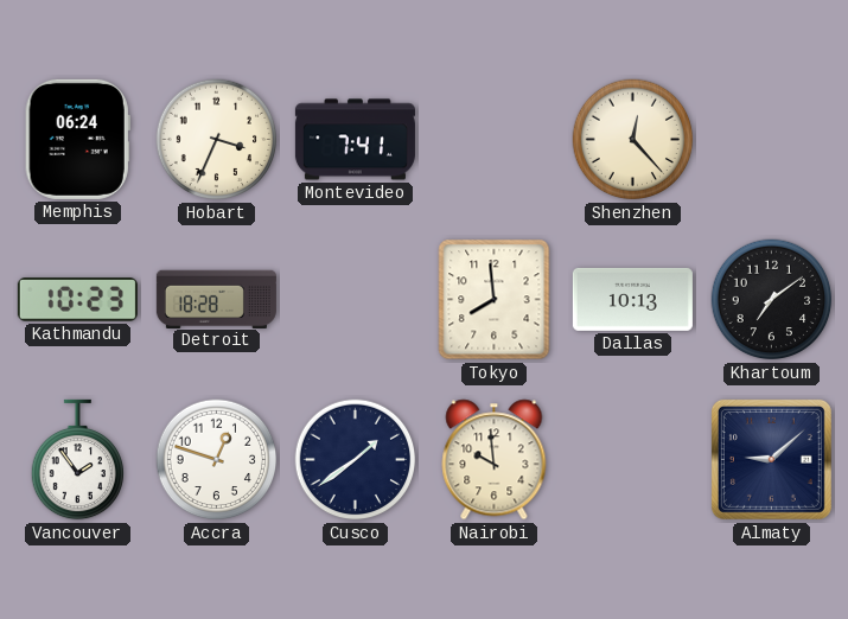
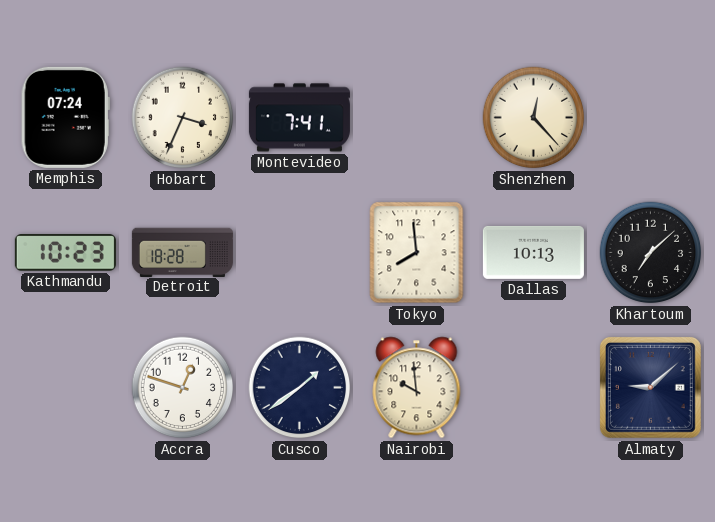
Memphis: 06:24 -> 07:24 (65, 117)
Khartoum: 7:09 -> 7:08 (651, 253)
Vancouver: 1:54 -> none (77, 460)
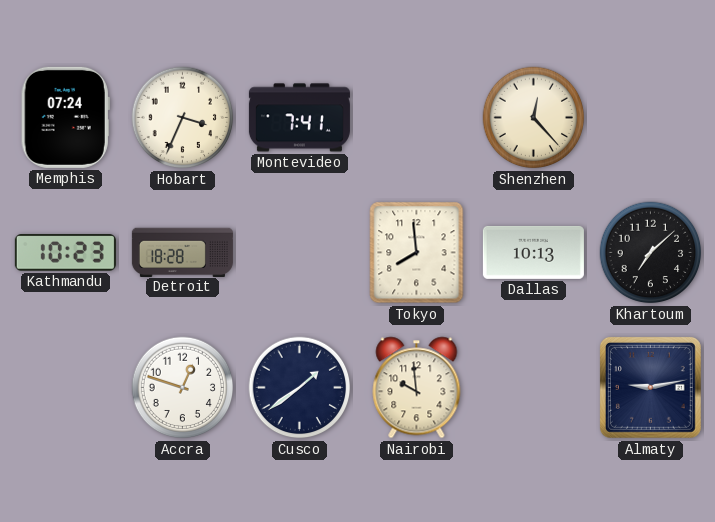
Almaty: 9:08 -> 9:13 (650, 387)
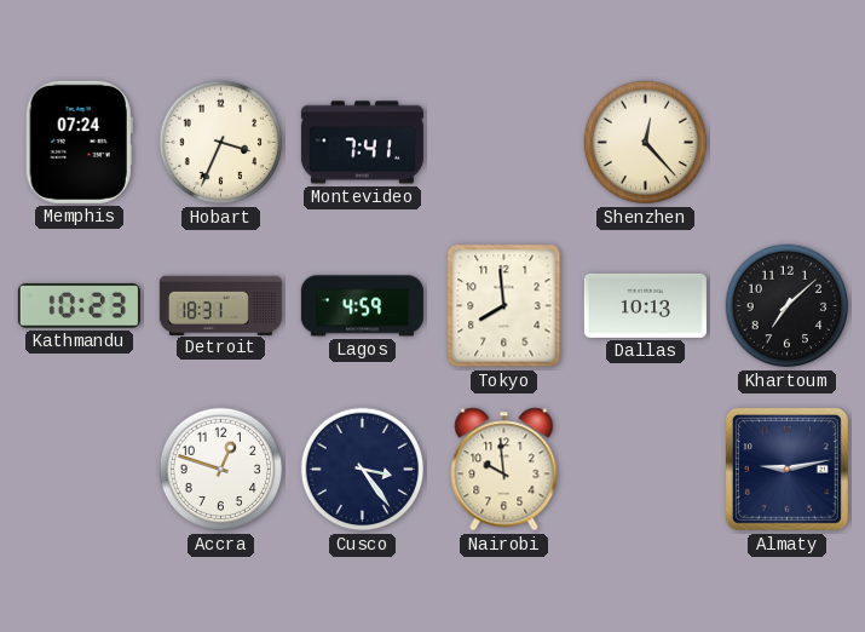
Detroit: 18:28 -> 18:31 (220, 305)
Lagos: none -> 4:59 (362, 306)
Cusco: 1:39 -> 3:24 (363, 470)
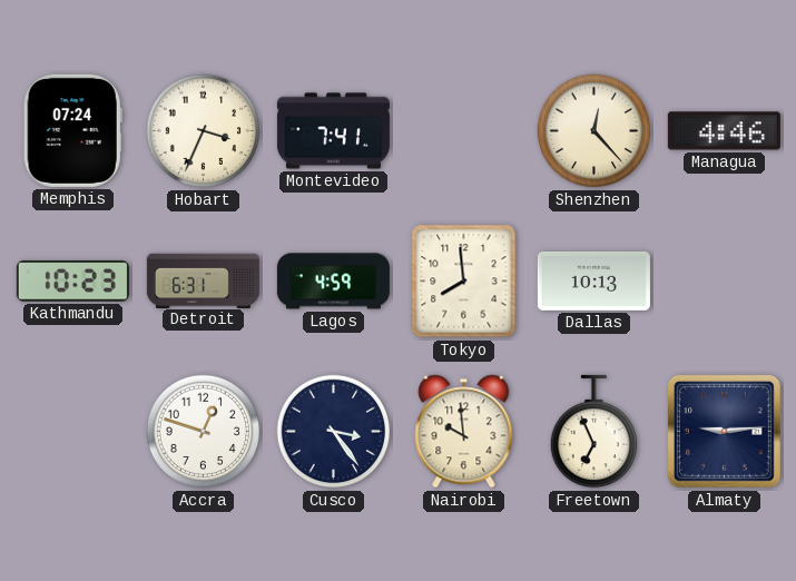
Managua: none -> 4:46 (724, 131)
Detroit: 18:31 -> 6:31 (203, 280)
Khartoum: 7:08 -> none (788, 306)
Freetown: none -> 6:56 (593, 432)
Almaty: 9:13 -> 9:14 (724, 431)
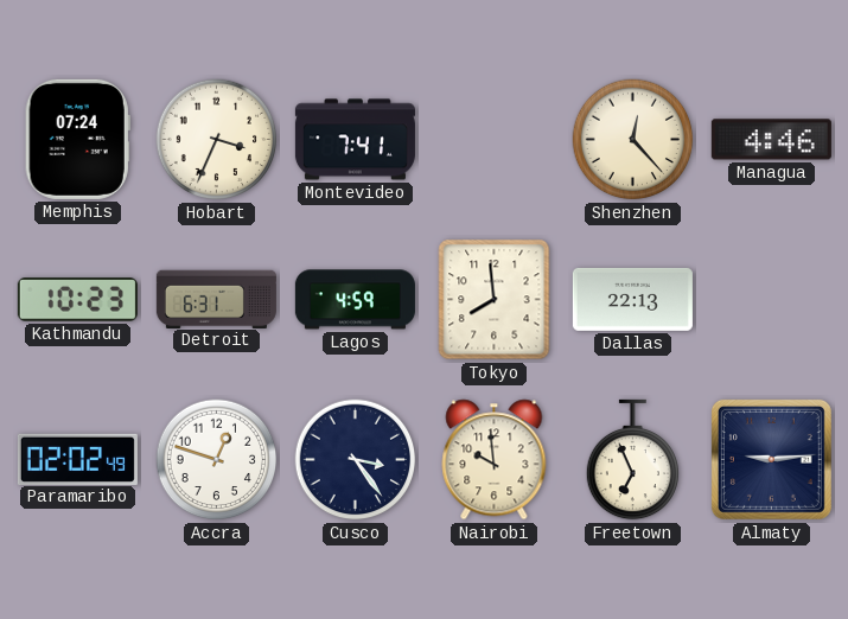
Dallas: 10:13 -> 22:13 (632, 299)
Paramaribo: none -> 02:02 (77, 459)
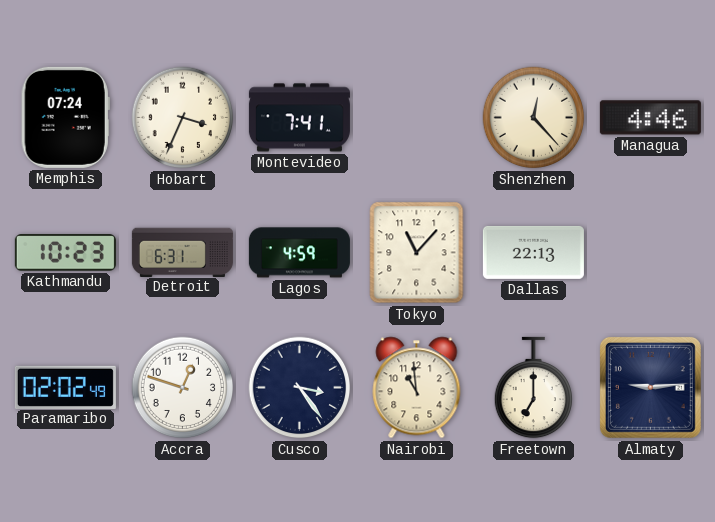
Tokyo: 7:59 -> 11:07 (417, 253)
Nairobi: 9:59 -> 10:59 (417, 388)
Freetown: 6:56 -> 7:00 (533, 388)
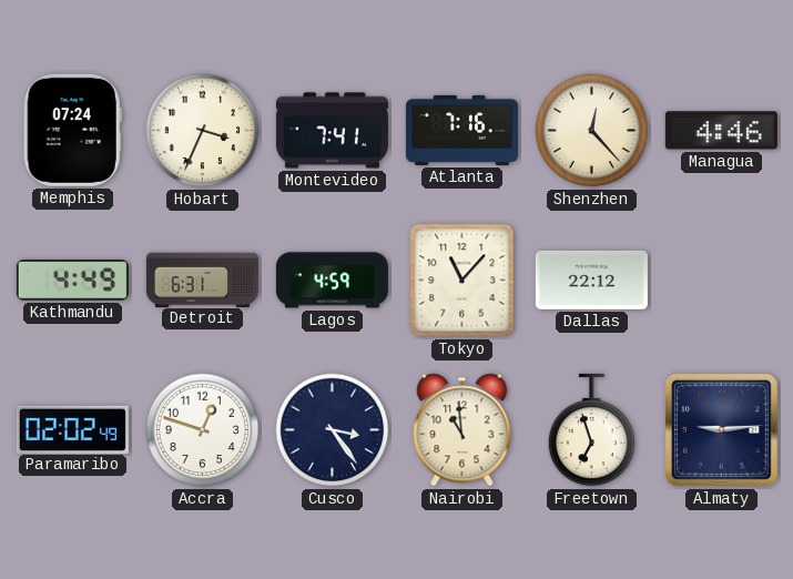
Atlanta: none -> 7:16 (461, 130)
Kathmandu: 10:23 -> 4:49 (72, 281)
Dallas: 22:13 -> 22:12 (591, 280)
Freetown: 7:00 -> 6:57 (591, 430)
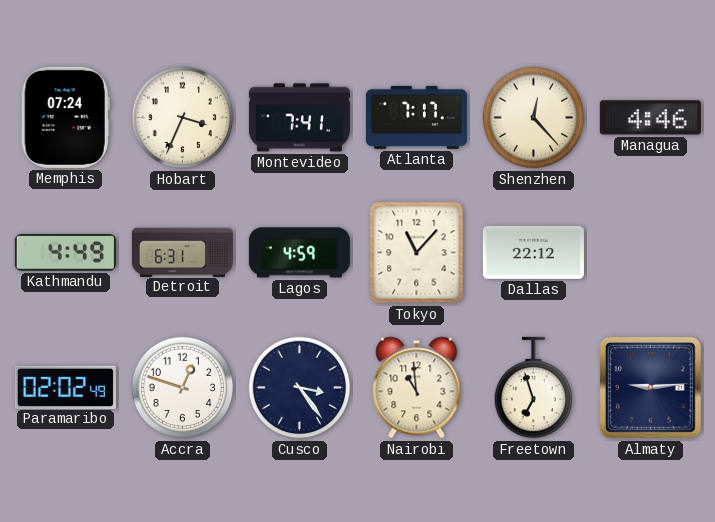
Atlanta: 7:16 -> 7:17 (416, 117)
